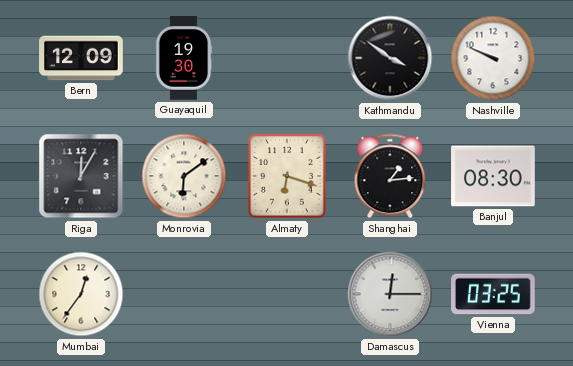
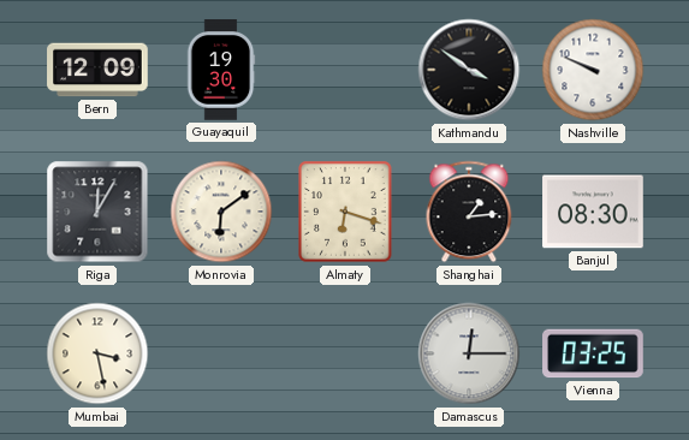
Mumbai: 12:36 -> 3:28 (97, 353)
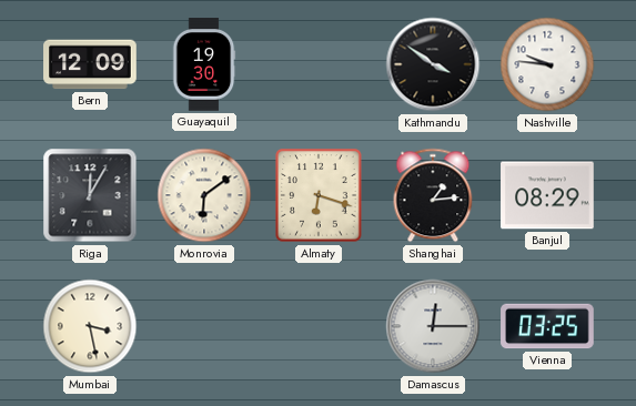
Nashville: 9:49 -> 9:46 (547, 64)
Banjul: 08:30 -> 08:29 (547, 195)
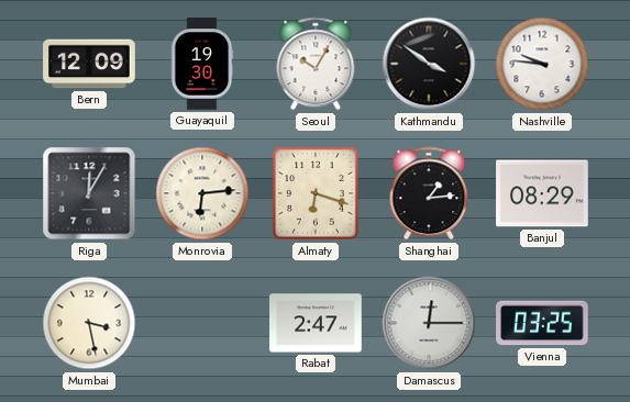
Seoul: none -> 10:05 (316, 64)
Monrovia: 6:09 -> 6:14 (202, 193)
Rabat: none -> 2:47 (316, 323)
